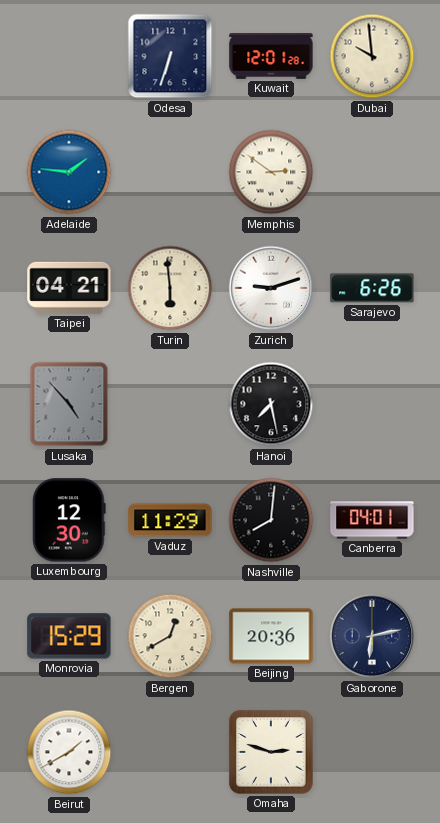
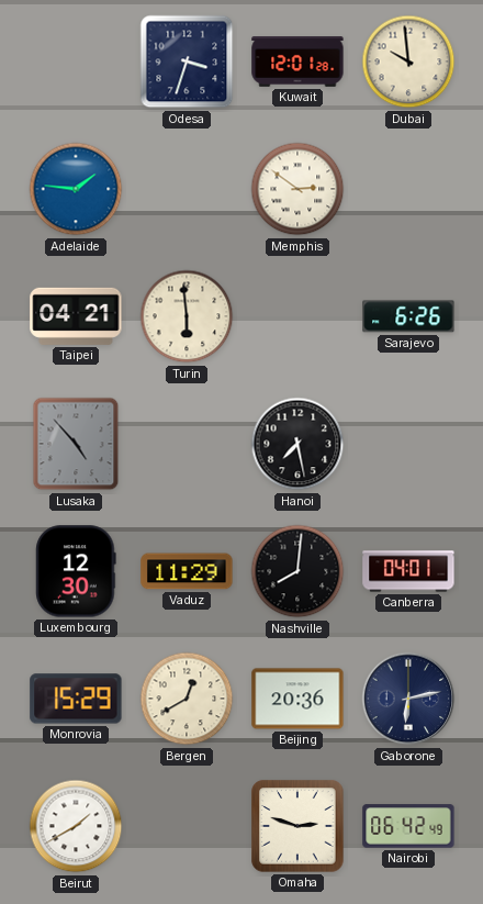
Odesa: 6:33 -> 3:33 (187, 62)
Zurich: 9:12 -> none (271, 288)
Nairobi: none -> 06:42 (408, 826)
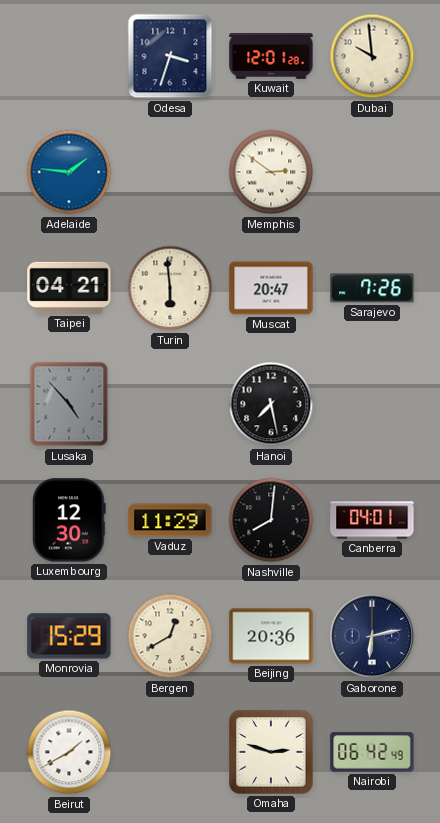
Muscat: none -> 20:47 (271, 288)
Sarajevo: 6:26 -> 7:26 (372, 288)
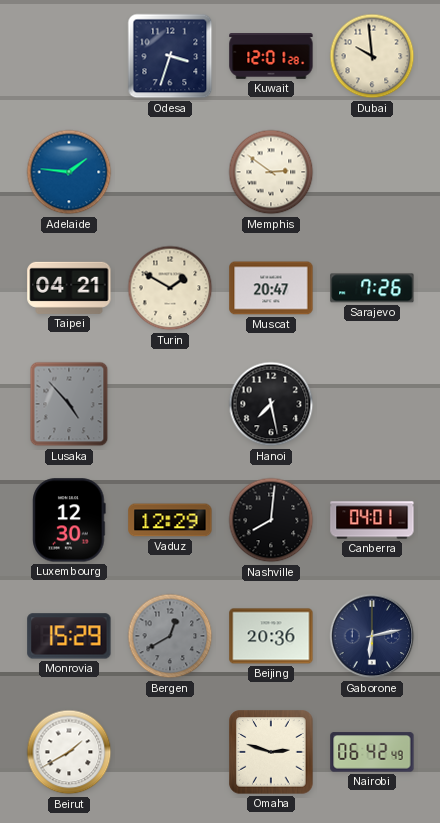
Turin: 5:59 -> 1:50 (170, 288)
Vaduz: 11:29 -> 12:29 (170, 520)
Bergen dial: cream -> grey (170, 636)
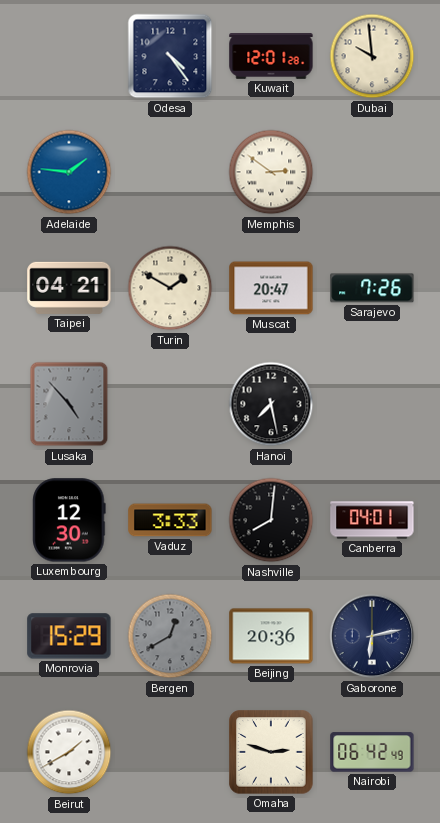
Odesa: 3:33 -> 4:24 (170, 56)
Vaduz: 12:29 -> 3:33 (170, 520)
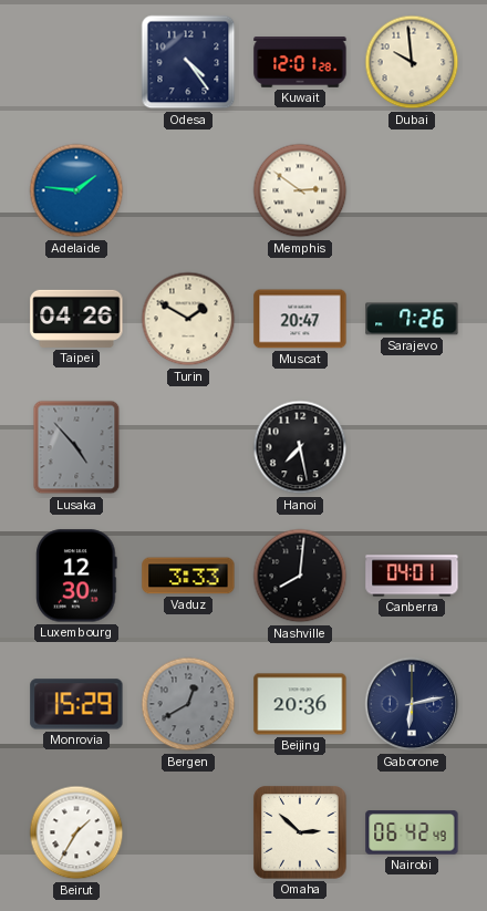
Taipei: 04:21 -> 04:26 (76, 319)
Beirut: 1:40 -> 1:35 (76, 832)
Omaha: 2:48 -> 2:52 (300, 832)
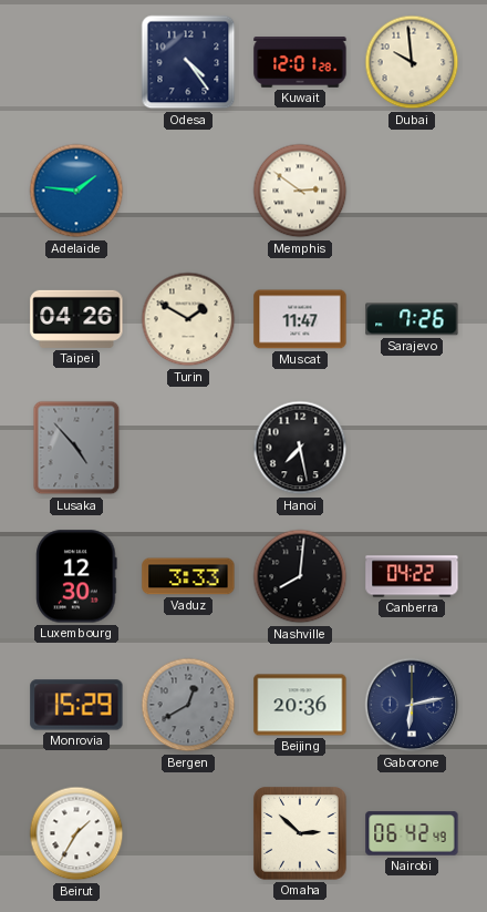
Muscat: 20:47 -> 11:47 (300, 319)
Canberra: 04:01 -> 04:22 (412, 576)
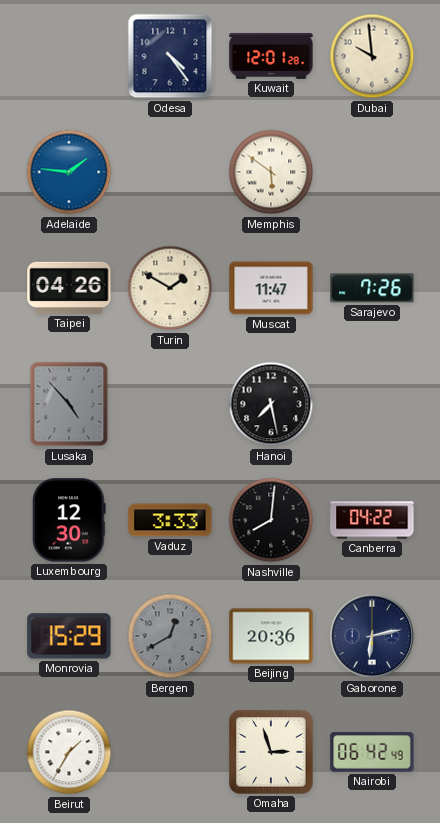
Memphis: 2:51 -> 5:51 (271, 172)
Omaha: 2:52 -> 2:57 (271, 752)
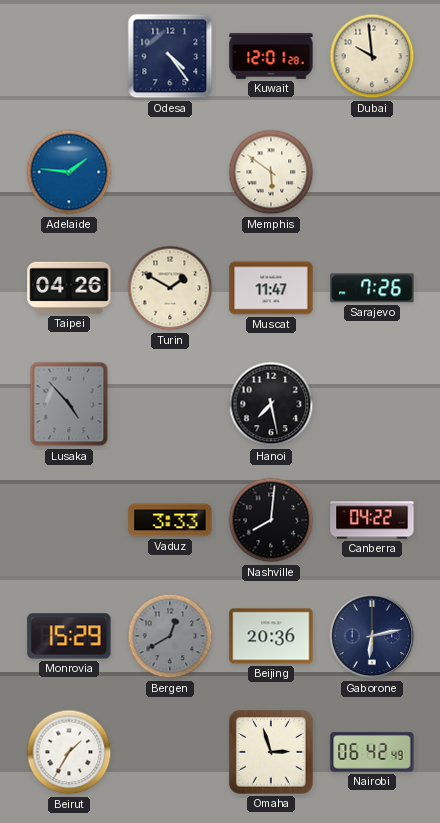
Luxembourg: 12:30 -> none (69, 520)
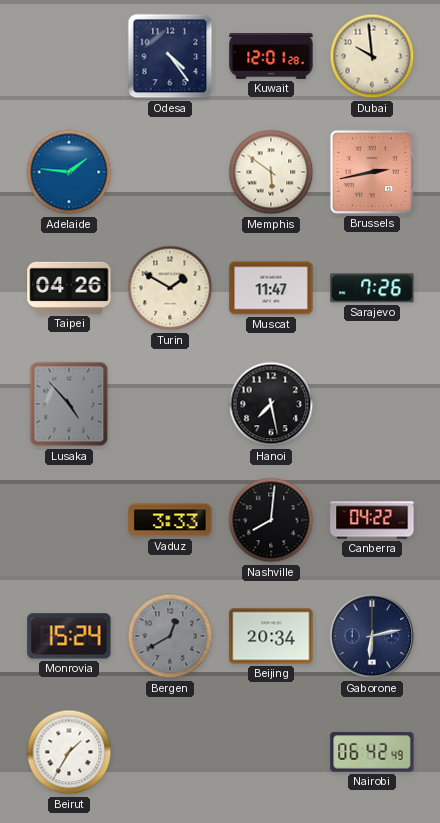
Brussels: none -> 2:43 (372, 172)
Monrovia: 15:29 -> 15:24 (69, 636)
Beijing: 20:36 -> 20:34 (271, 636)
Omaha: 2:57 -> none (271, 752)
